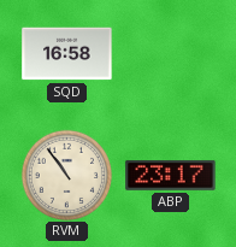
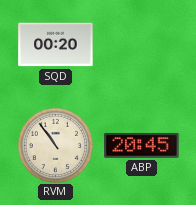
SQD: 16:58 -> 00:20 (56, 45)
ABP: 23:17 -> 20:45 (142, 145)
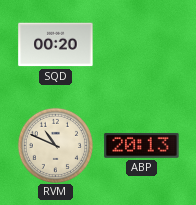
RVM: 10:54 -> 10:49 (55, 145)
ABP: 20:45 -> 20:13 (142, 145)
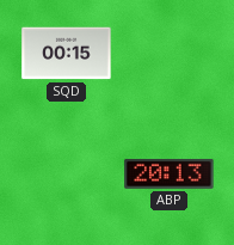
SQD: 00:20 -> 00:15 (67, 54)
RVM: 10:49 -> none (55, 145)
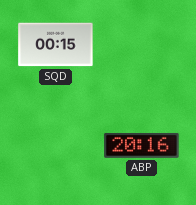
ABP: 20:13 -> 20:16 (142, 145)
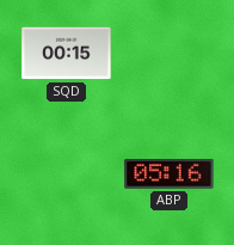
ABP: 20:16 -> 05:16 (170, 173)
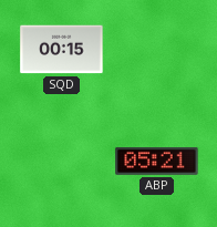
ABP: 05:16 -> 05:21 (157, 161)
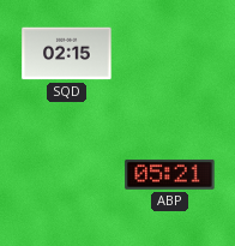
SQD: 00:15 -> 02:15 (67, 54)
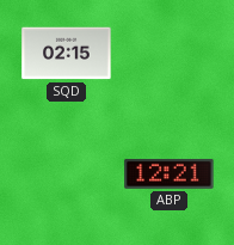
ABP: 05:21 -> 12:21 (170, 173)
